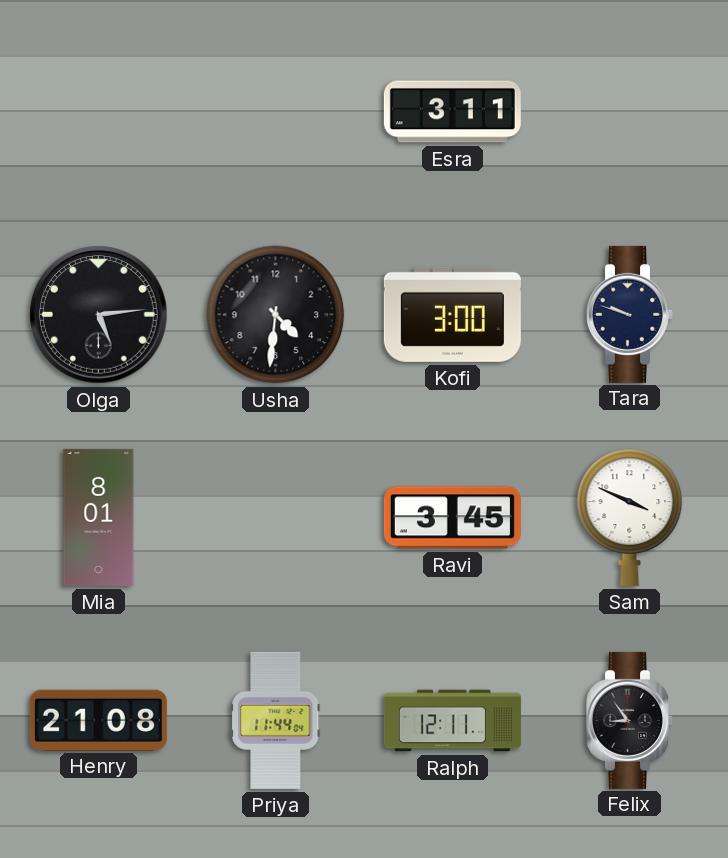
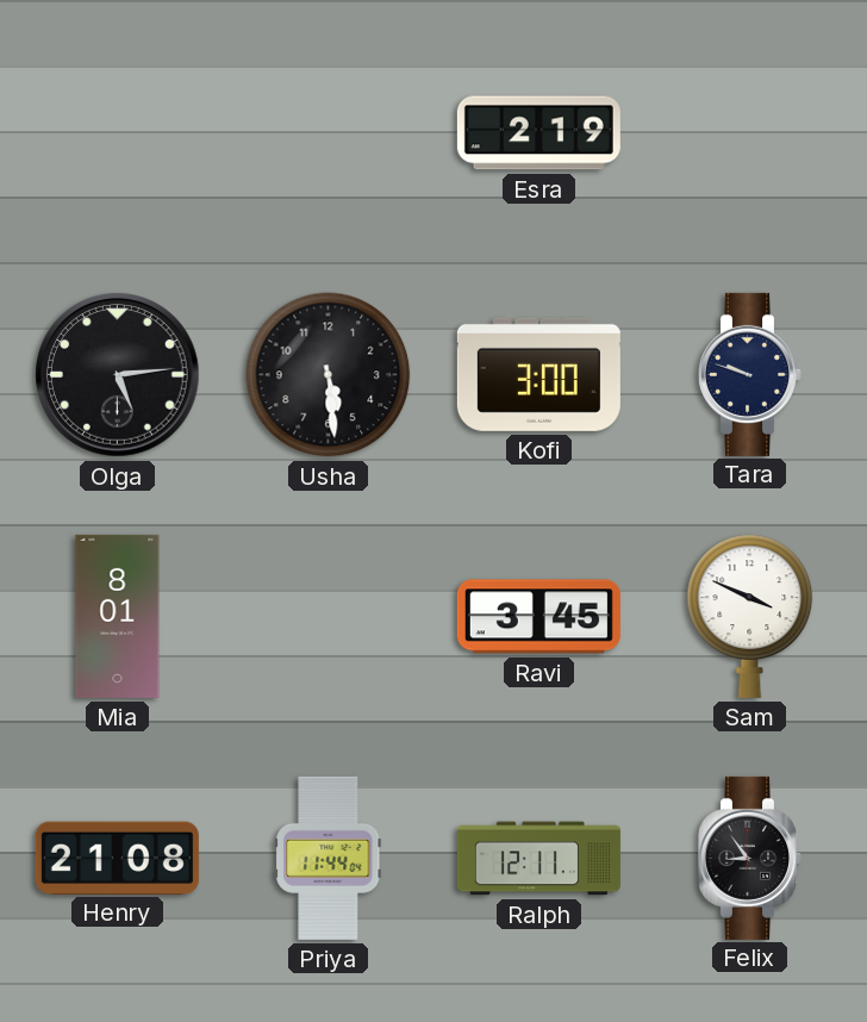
Esra: 3:11 -> 2:19 (538, 133)
Usha: 4:31 -> 5:29 (329, 375)
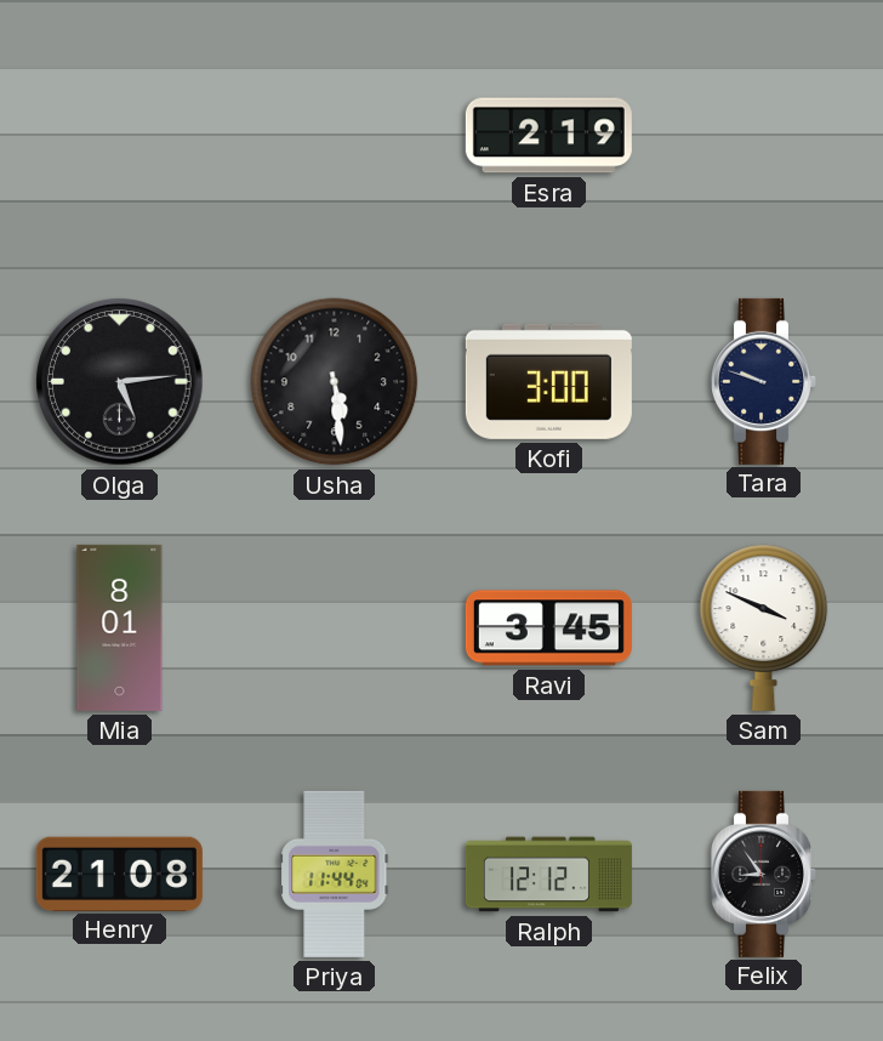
Ralph: 12:11 -> 12:12 (548, 875)
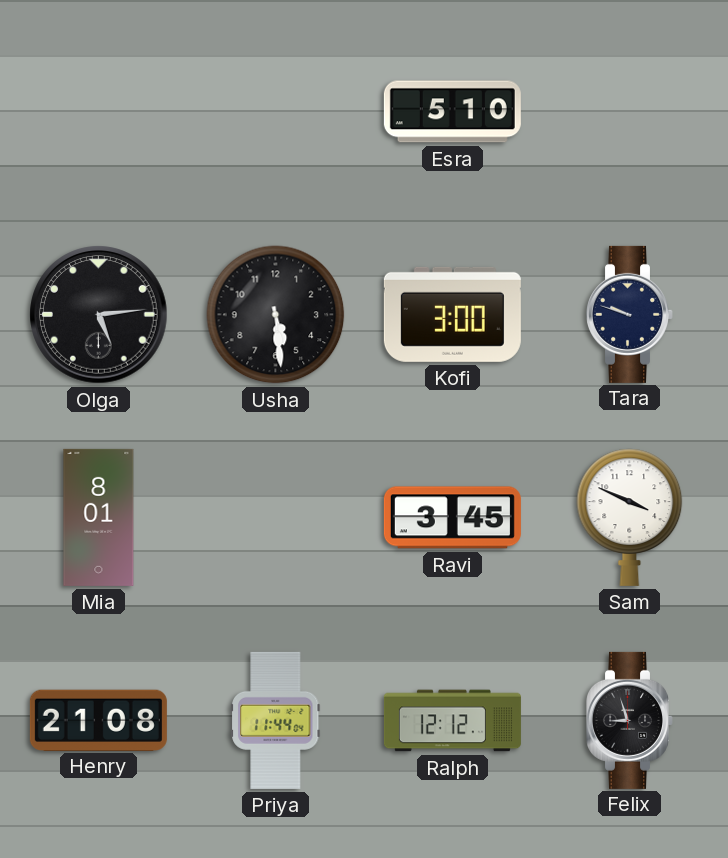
Esra: 2:19 -> 5:10 (452, 112)
Felix: 8:54 -> 8:57 (630, 720)
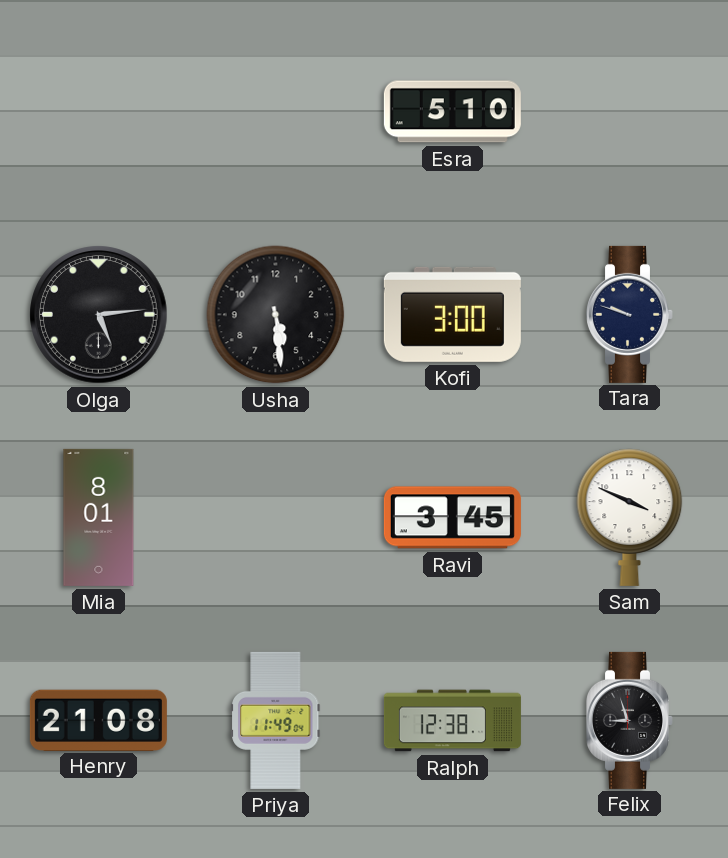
Priya: 11:44 -> 11:49 (276, 720)
Ralph: 12:12 -> 12:38 (452, 721)
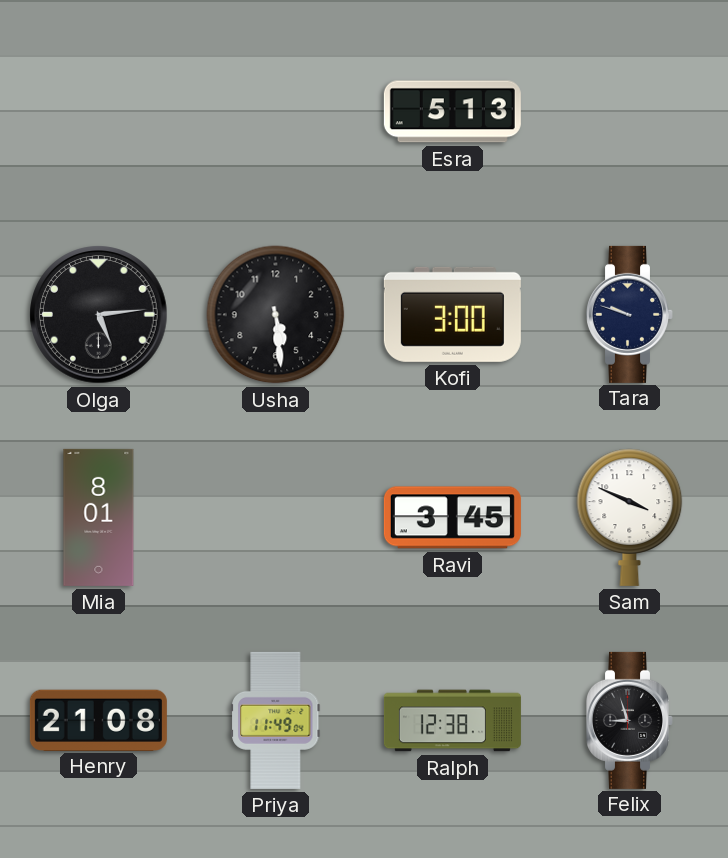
Esra: 5:10 -> 5:13 (452, 112)
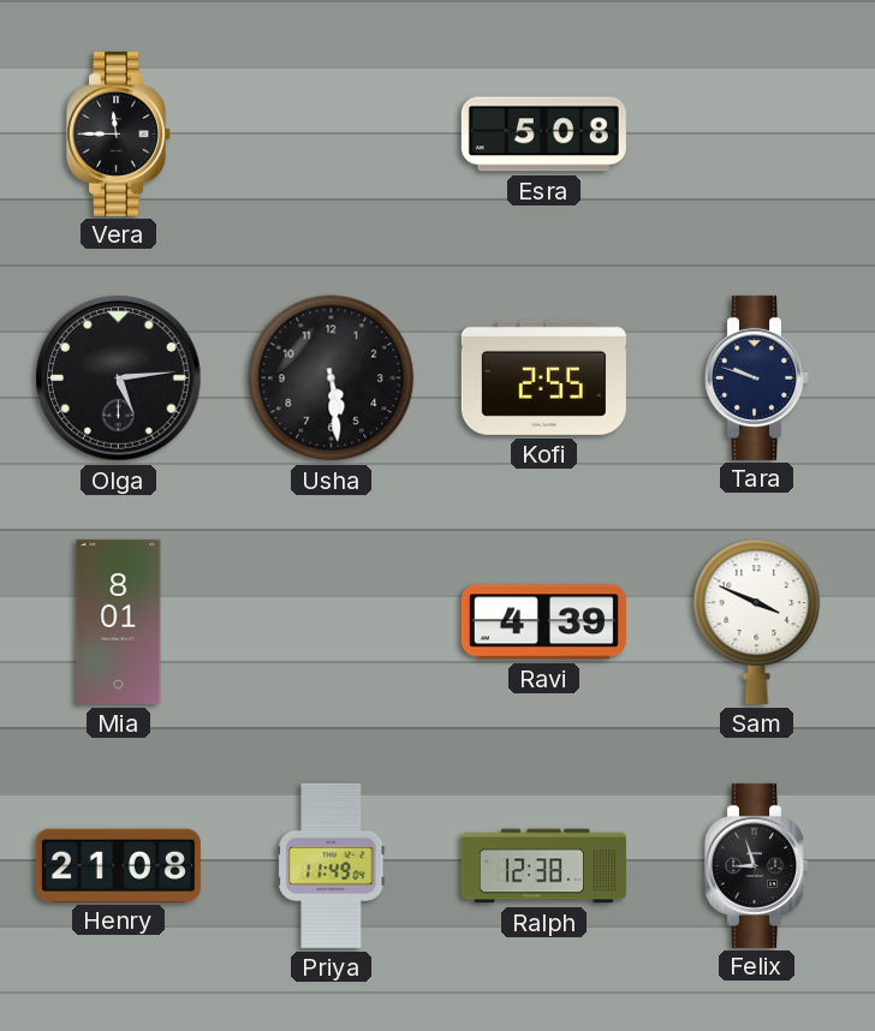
Vera: none -> 11:45 (119, 133)
Esra: 5:13 -> 5:08 (543, 135)
Kofi: 3:00 -> 2:55 (543, 377)
Ravi: 3:45 -> 4:39 (543, 622)
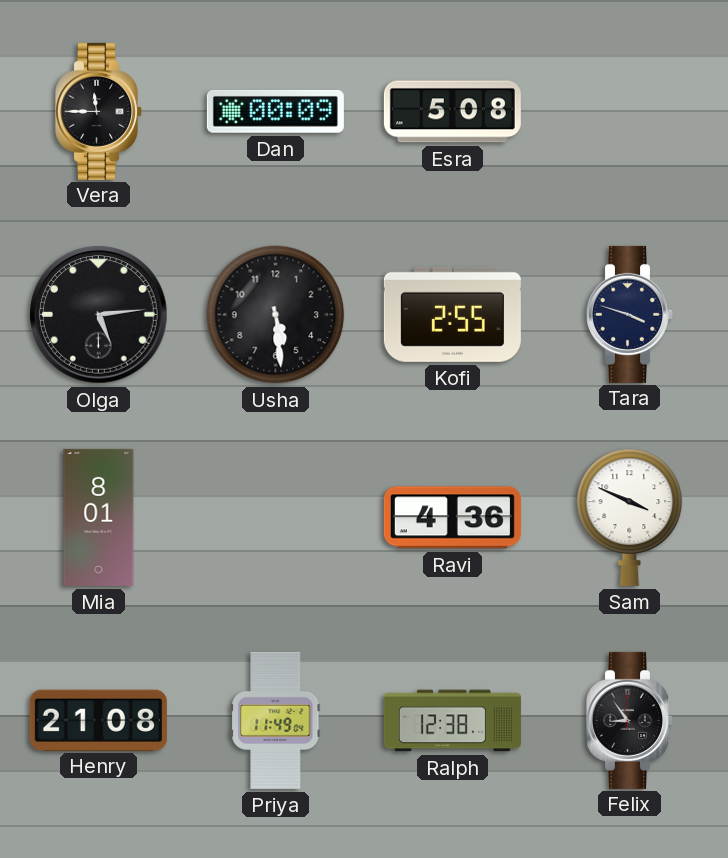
Dan: none -> 00:09 (275, 111)
Tara: 9:48 -> 3:48 (630, 314)
Ravi: 4:39 -> 4:36 (452, 518)
Felix: 8:57 -> 8:54 (630, 720)
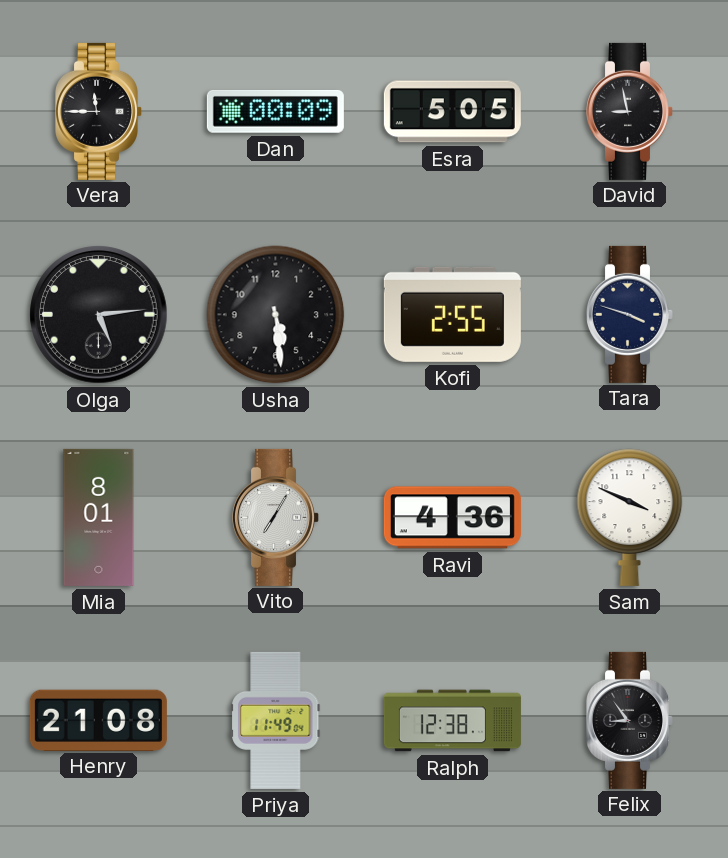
Esra: 5:08 -> 5:05 (452, 112)
David: none -> 8:58 (630, 111)
Vito: none -> 7:05 (276, 517)
